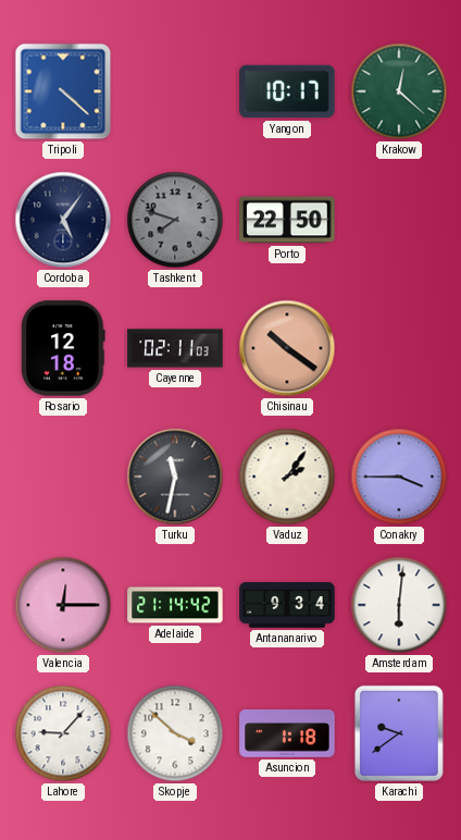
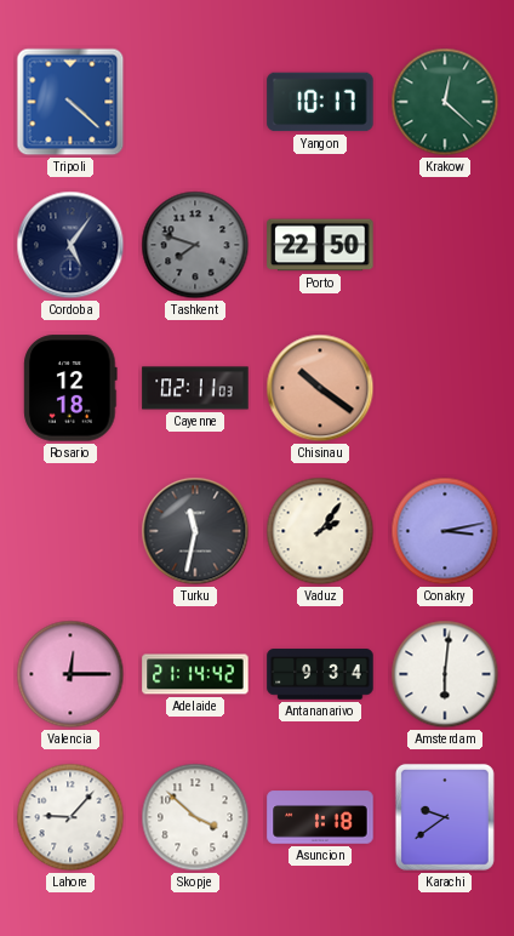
Conakry: 3:45 -> 3:13 (445, 531)
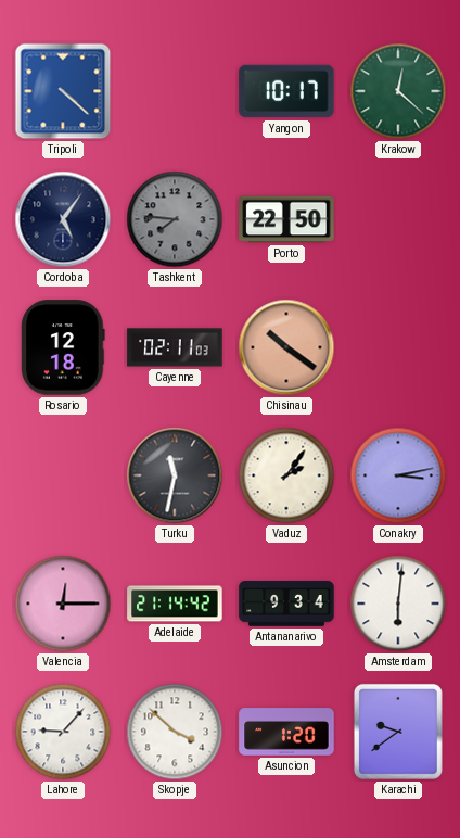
Tashkent: 7:48 -> 7:46 (175, 219)
Asuncion: 1:18 -> 1:20 (286, 732)
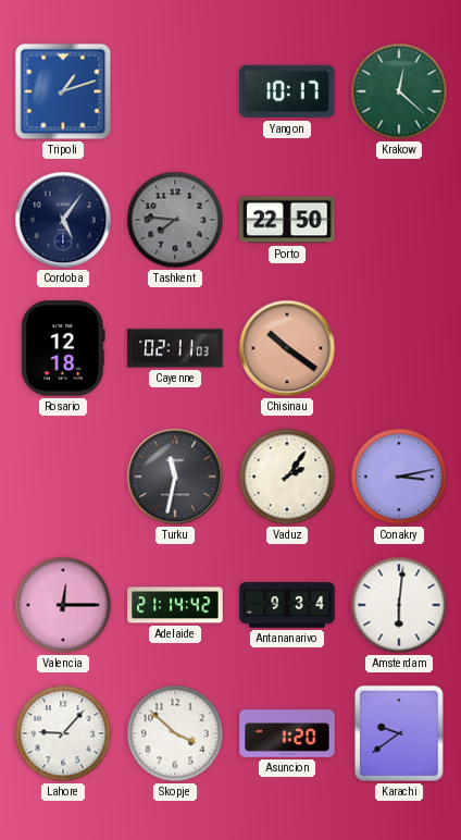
Tripoli: 4:22 -> 1:12 (63, 91)
